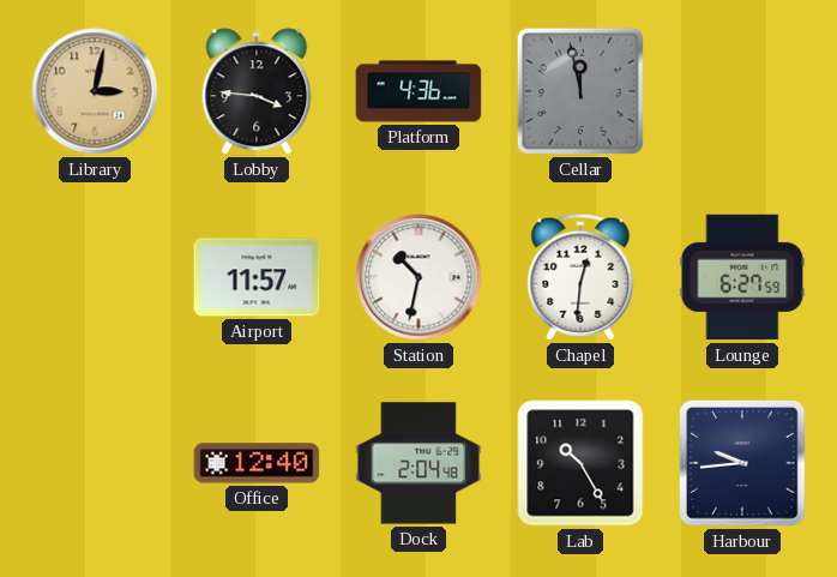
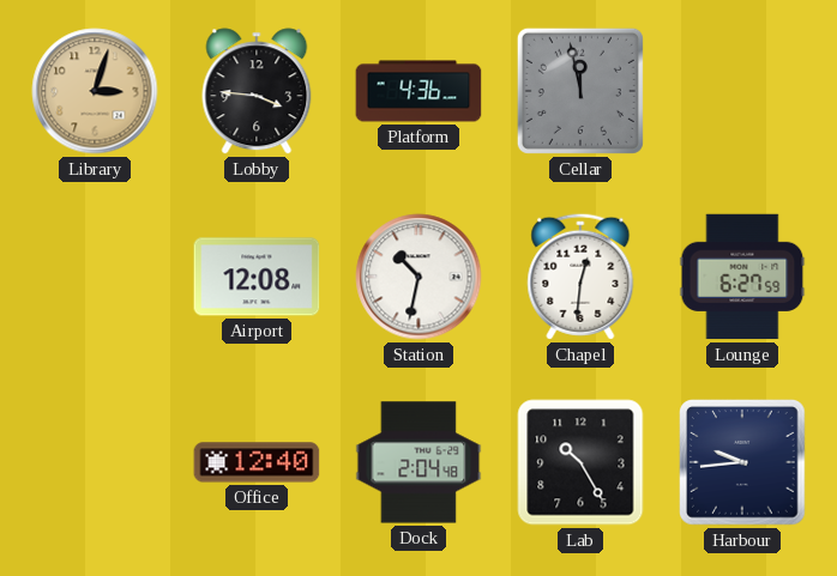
Library: 3:02 -> 3:03 (95, 91)
Airport: 11:57 -> 12:08 (257, 277)
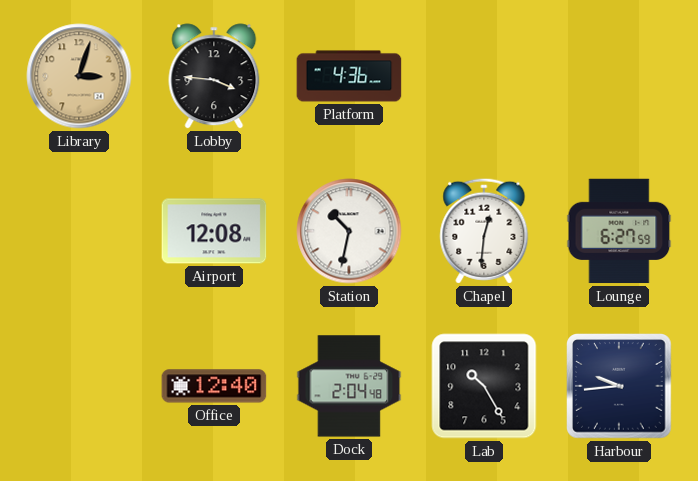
Cellar: 11:58 -> none (580, 91)
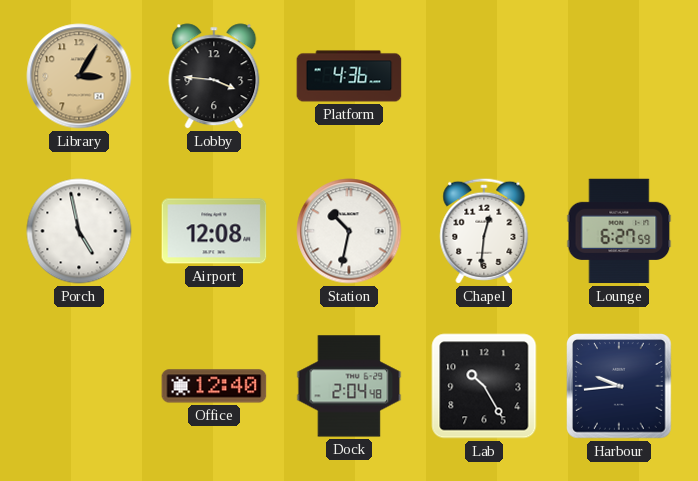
Library: 3:03 -> 3:05 (79, 76)
Porch: none -> 4:58 (79, 231)
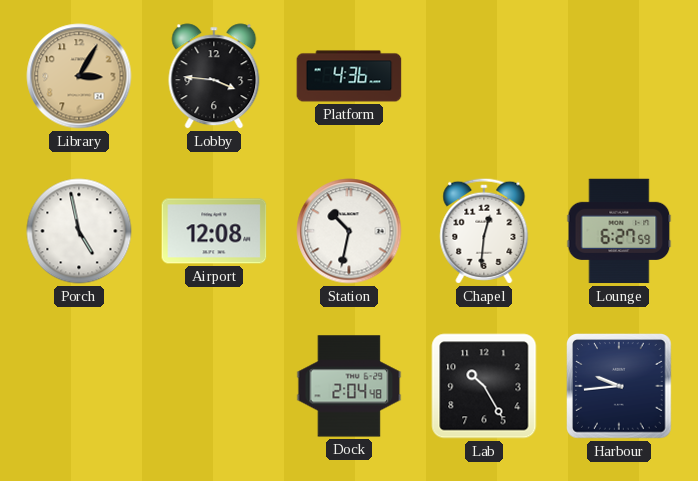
Office: 12:40 -> none (214, 386)
